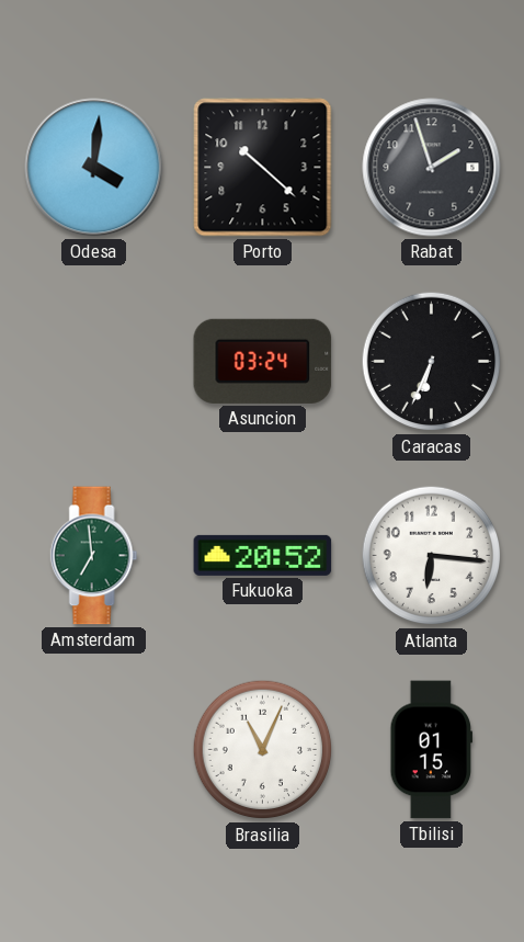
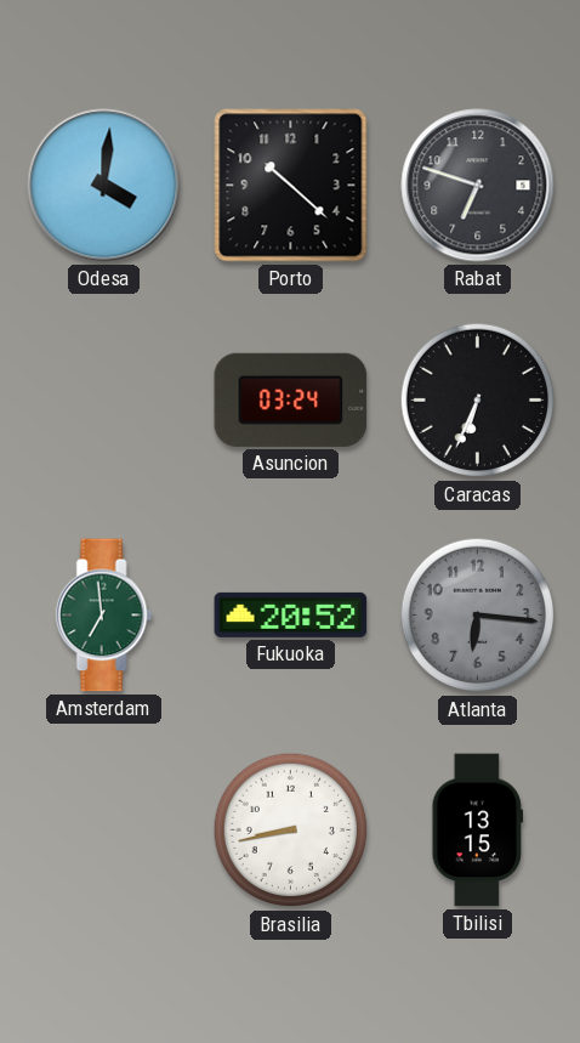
Rabat: 1:57 -> 6:48 (478, 186)
Atlanta dial: white -> grey (478, 616)
Brasilia: 11:04 -> 8:43 (291, 831)
Tbilisi: 01:15 -> 13:15 (478, 831)
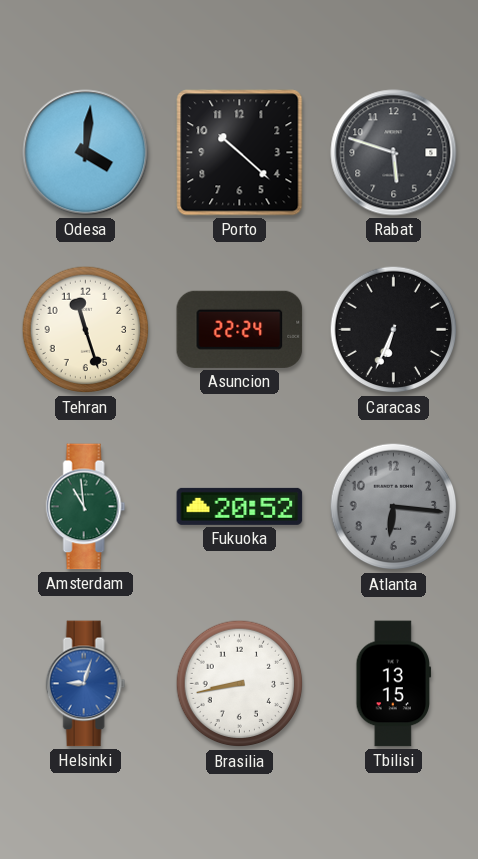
Rabat: 6:48 -> 5:48 (394, 153)
Tehran: none -> 11:27 (86, 330)
Asuncion: 03:24 -> 22:24 (240, 329)
Amsterdam: 6:59 -> 10:59 (86, 507)
Helsinki: none -> 9:03 (86, 684)
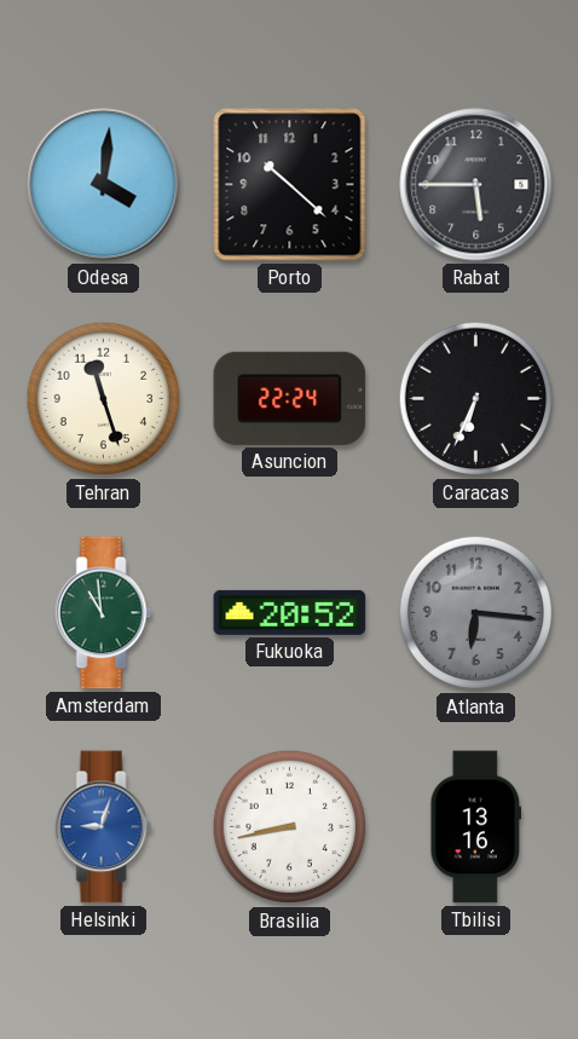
Rabat: 5:48 -> 5:45 (476, 185)
Tbilisi: 13:15 -> 13:16 (476, 827)
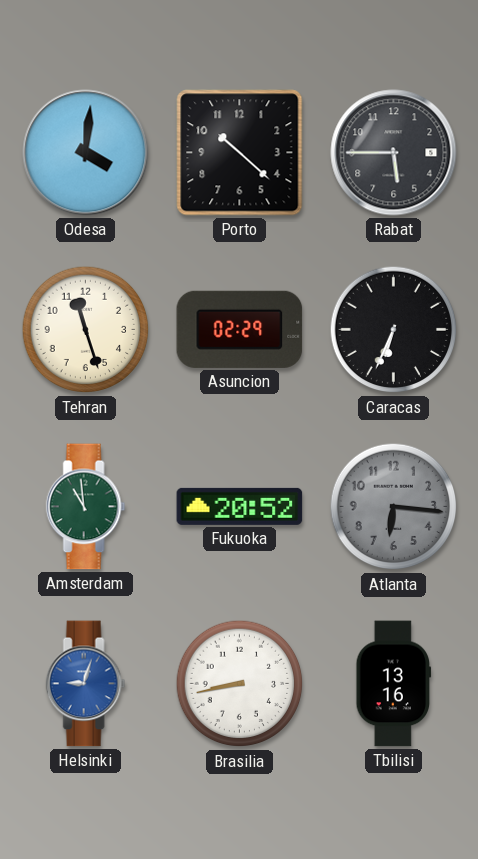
Asuncion: 22:24 -> 02:29 (240, 329)
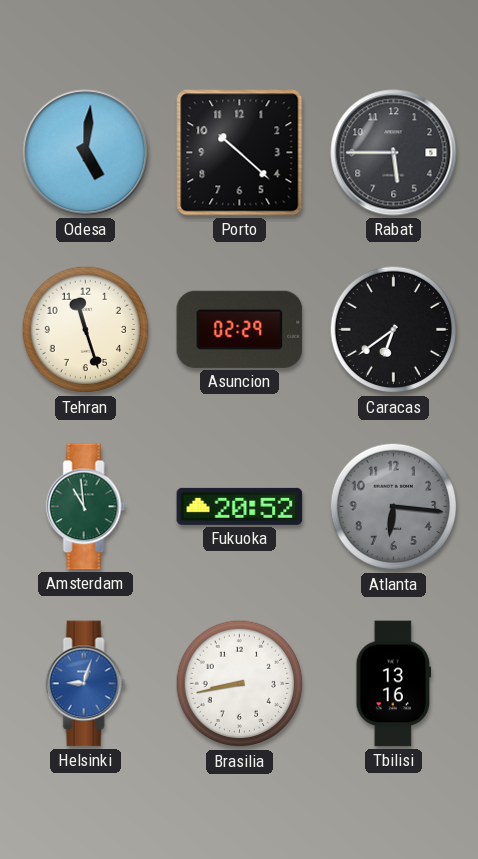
Odesa: 4:01 -> 5:01 (86, 153)
Caracas: 6:34 -> 6:39 (394, 330)
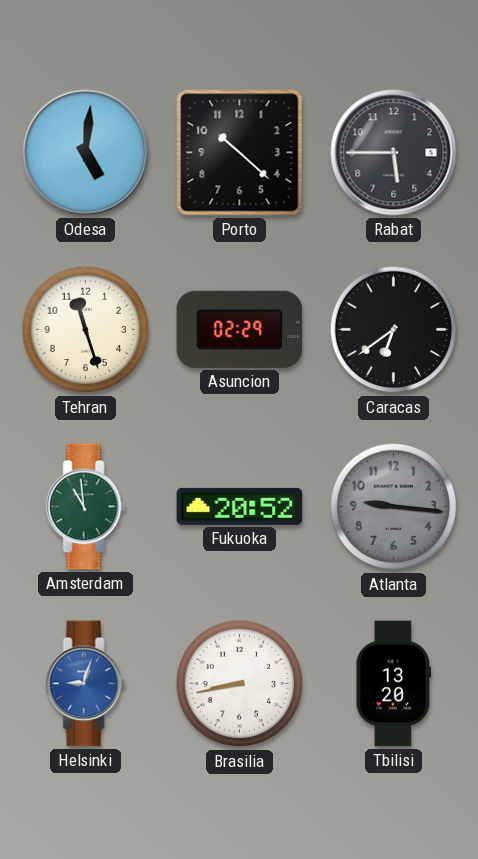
Atlanta: 6:16 -> 9:16 (394, 507)
Tbilisi: 13:16 -> 13:20 (394, 684)
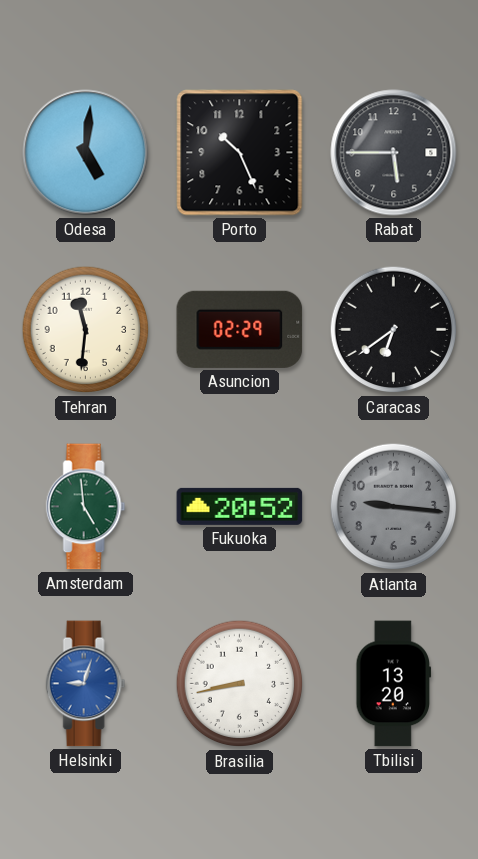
Porto: 10:22 -> 10:26 (240, 153)
Tehran: 11:27 -> 11:31 (86, 330)
Amsterdam: 10:59 -> 4:59 (86, 507)
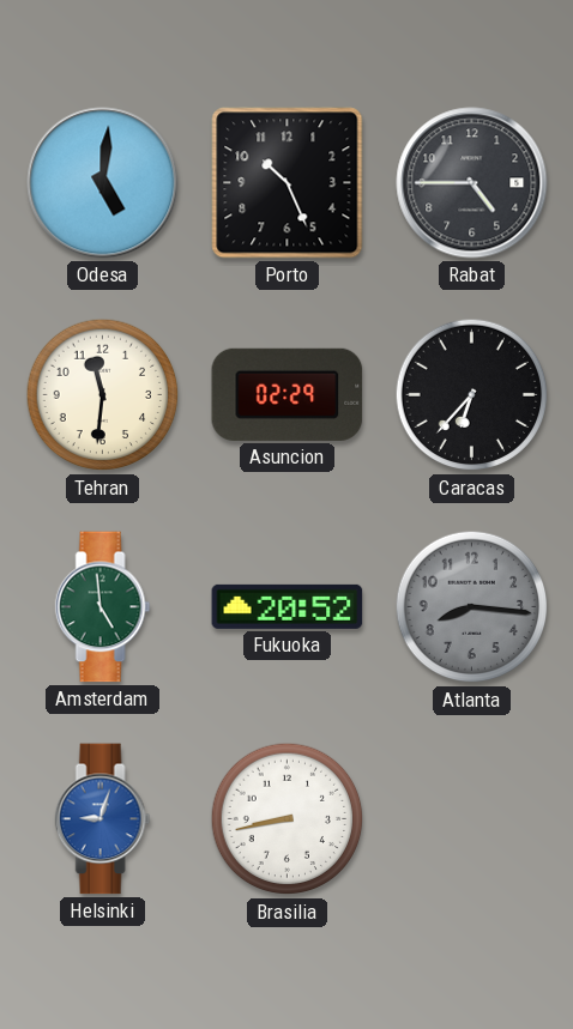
Rabat: 5:45 -> 4:45 (472, 183)
Caracas: 6:39 -> 6:37 (472, 395)
Atlanta: 9:16 -> 8:16 (472, 607)
Tbilisi: 13:20 -> none (394, 684)
